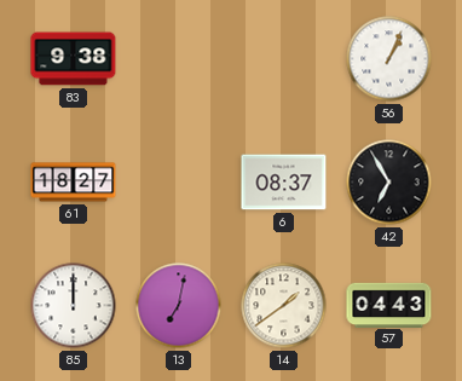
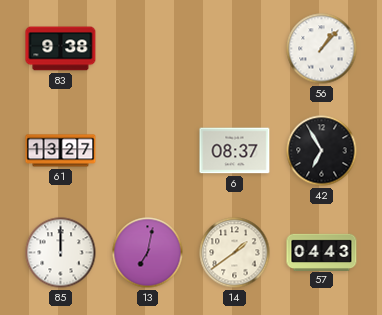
56: 1:04 -> 1:07 (322, 49)
61: 18:27 -> 13:27 (61, 151)
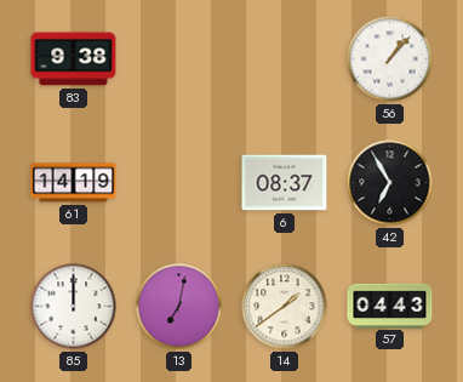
61: 13:27 -> 14:19 (74, 183)
